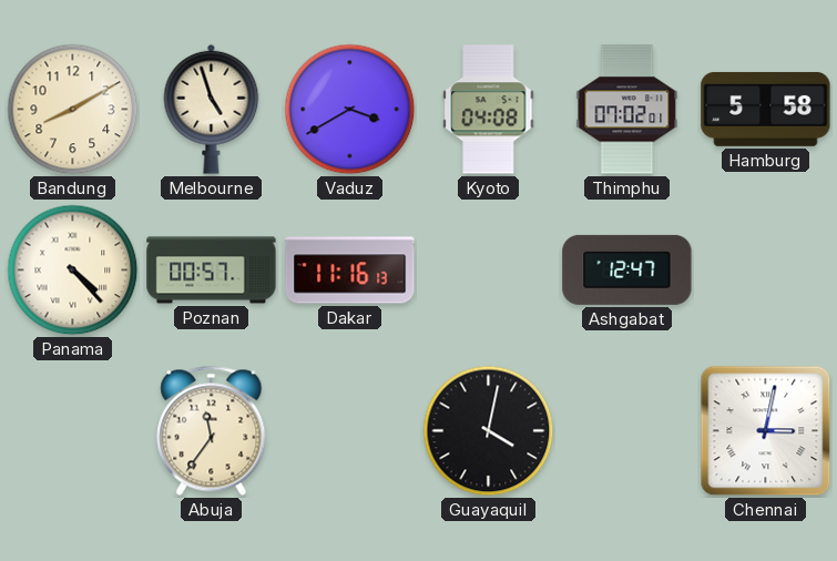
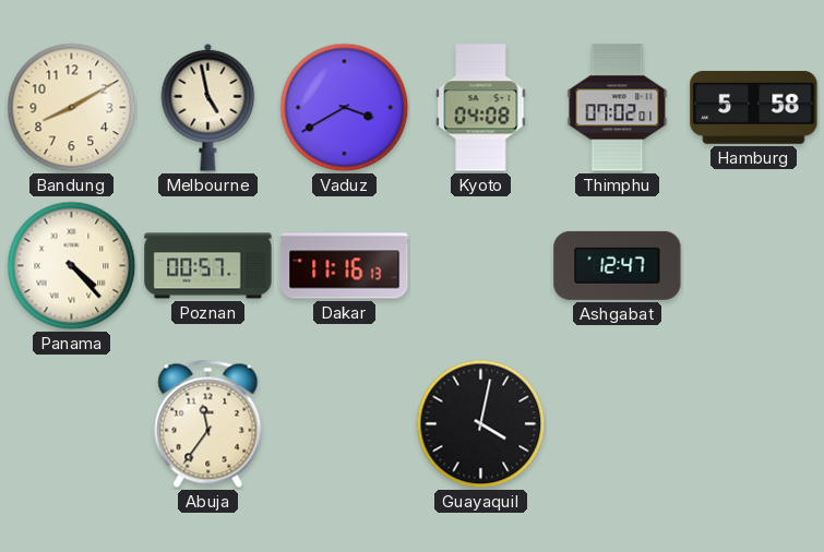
Melbourne: 4:57 -> 4:58 (208, 107)
Chennai: 3:02 -> none (766, 431)
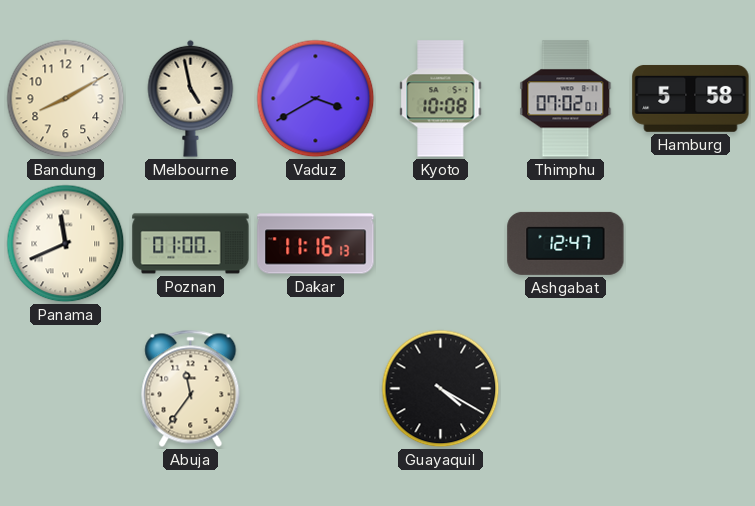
Kyoto: 04:08 -> 10:08 (441, 99)
Panama: 4:23 -> 11:41 (66, 244)
Poznan: 00:57 -> 01:00 (191, 244)
Guayaquil: 4:02 -> 4:20 (441, 389)
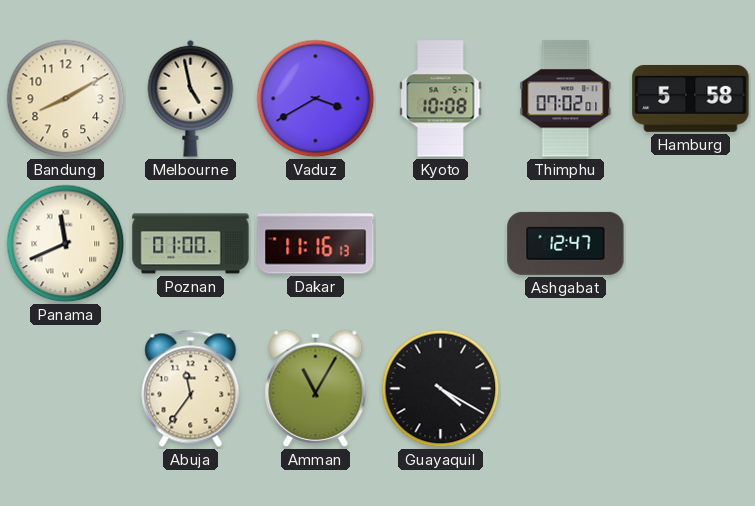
Amman: none -> 11:05 (316, 388)
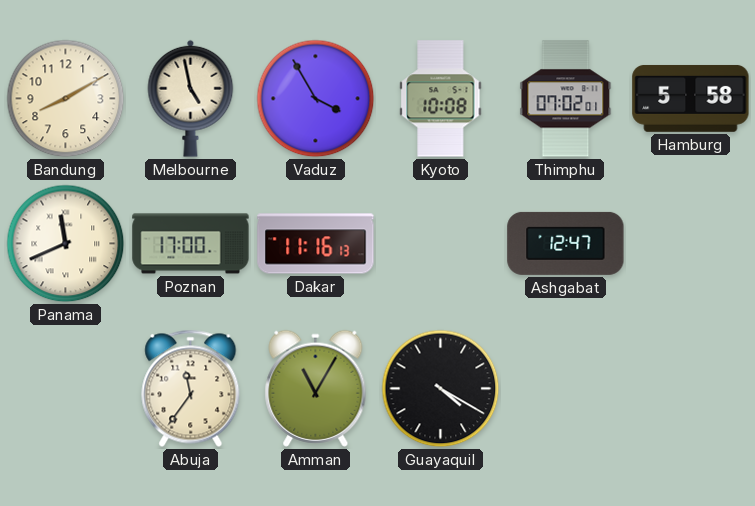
Vaduz: 3:40 -> 3:55 (316, 99)
Poznan: 01:00 -> 17:00 (191, 244)
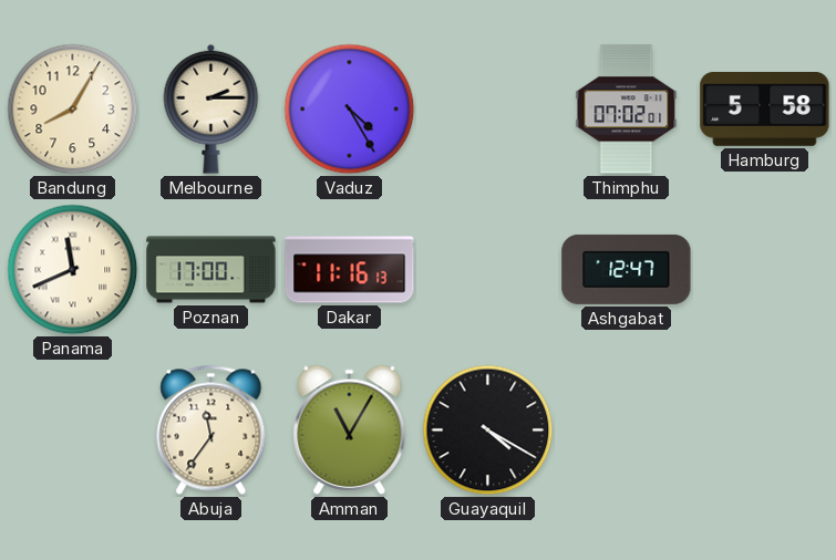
Bandung: 8:10 -> 8:05 (73, 110)
Melbourne: 4:58 -> 2:15 (211, 108)
Vaduz: 3:55 -> 4:25 (350, 110)
Kyoto: 10:08 -> none (441, 99)
